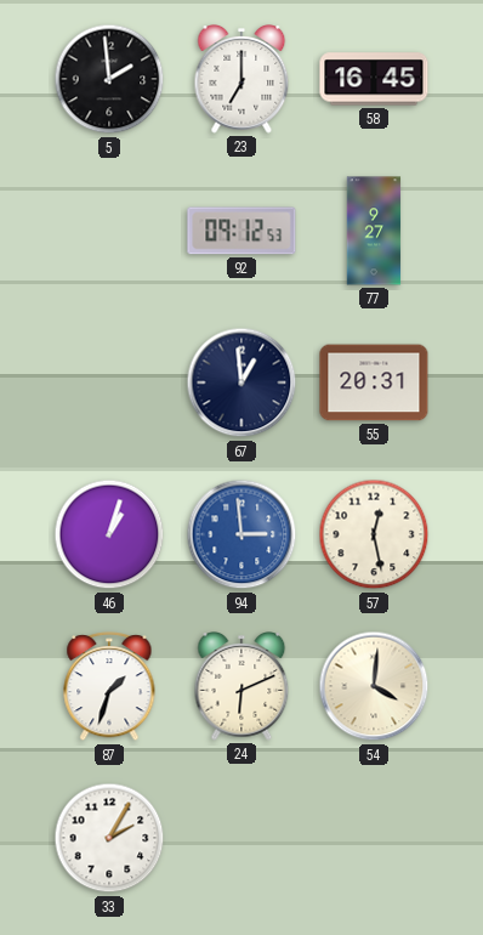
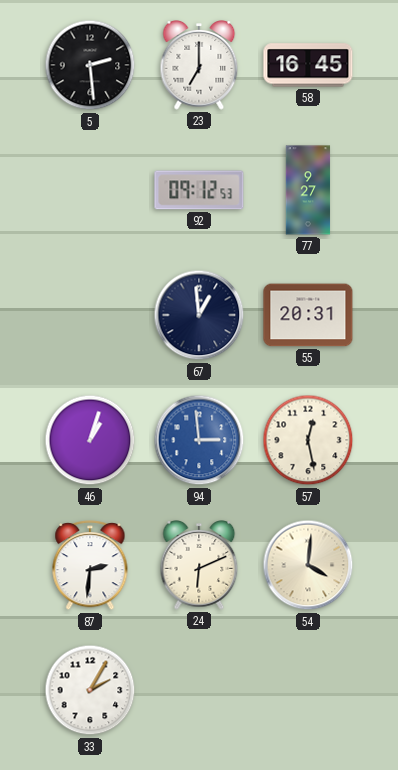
5: 1:59 -> 2:29 (90, 65)
87: 1:33 -> 2:31 (90, 566)
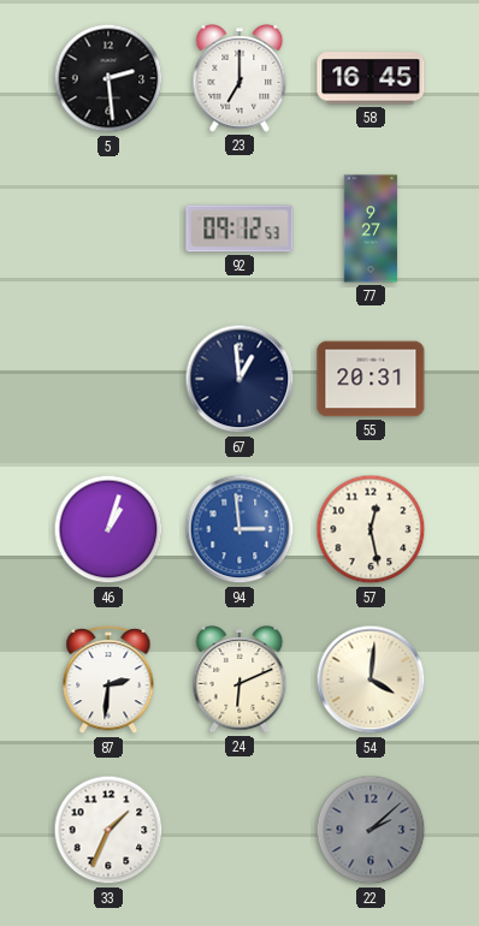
33: 2:05 -> 1:34 (108, 830)
22: none -> 2:08 (371, 830)
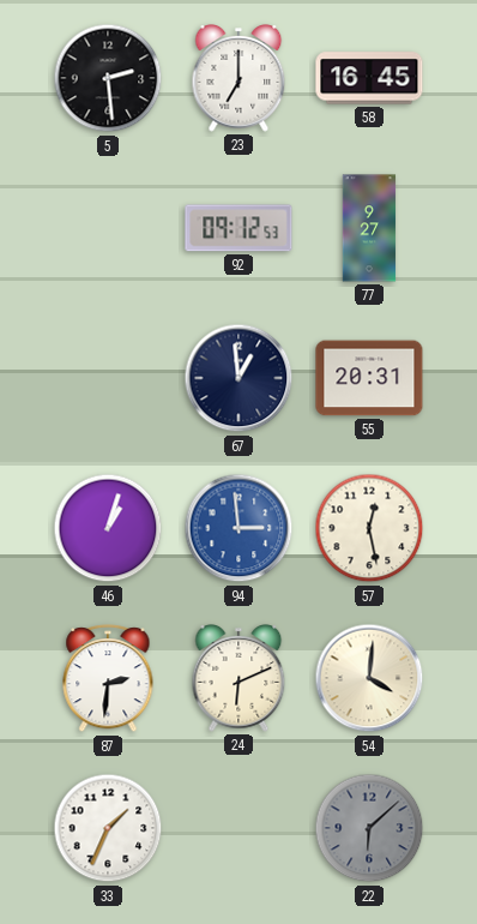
22: 2:08 -> 6:08 (369, 828)
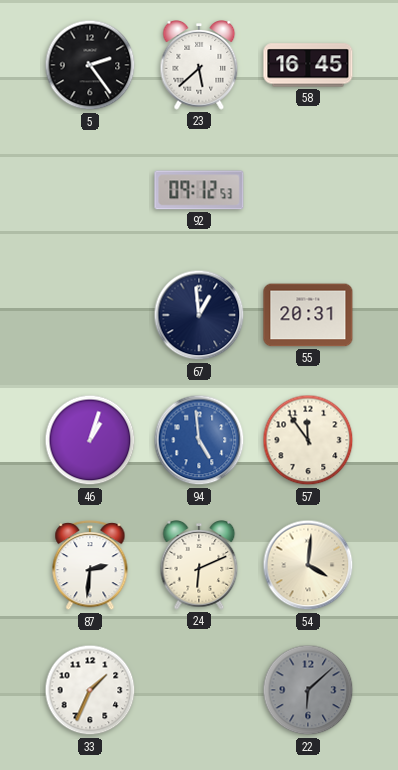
5: 2:29 -> 2:24 (90, 65)
23: 7:00 -> 5:38 (199, 66)
77: 9:27 -> none (369, 228)
94: 2:59 -> 4:59 (199, 440)
57: 12:28 -> 11:54 (308, 440)
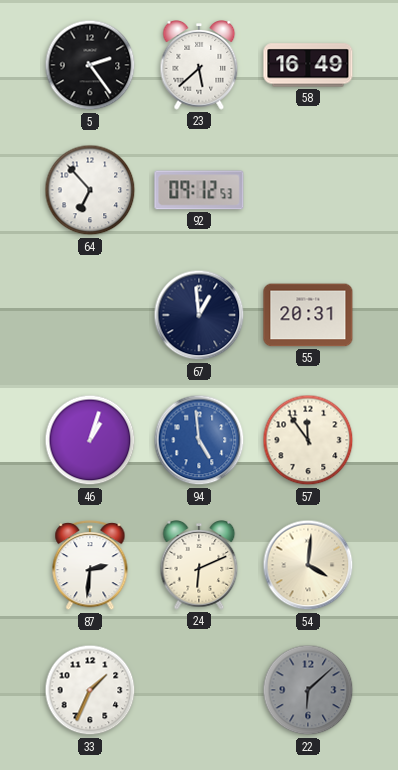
58: 16:45 -> 16:49 (308, 65)
64: none -> 6:53 (90, 190)
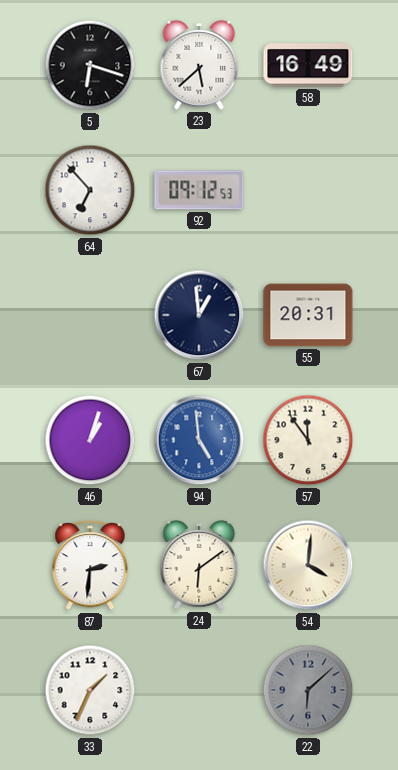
5: 2:24 -> 6:18 (90, 65)
24: 6:11 -> 6:09 (199, 566)
